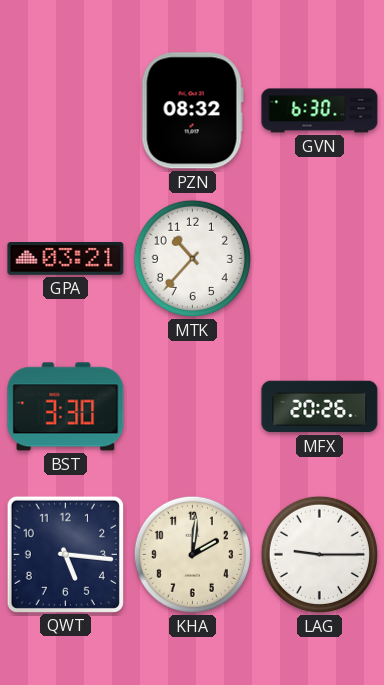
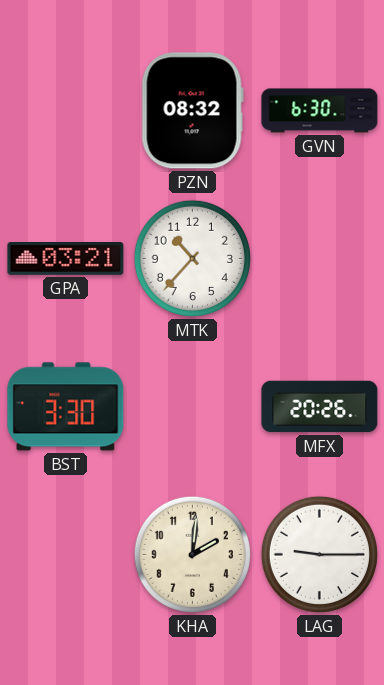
QWT: 5:16 -> none (65, 554)
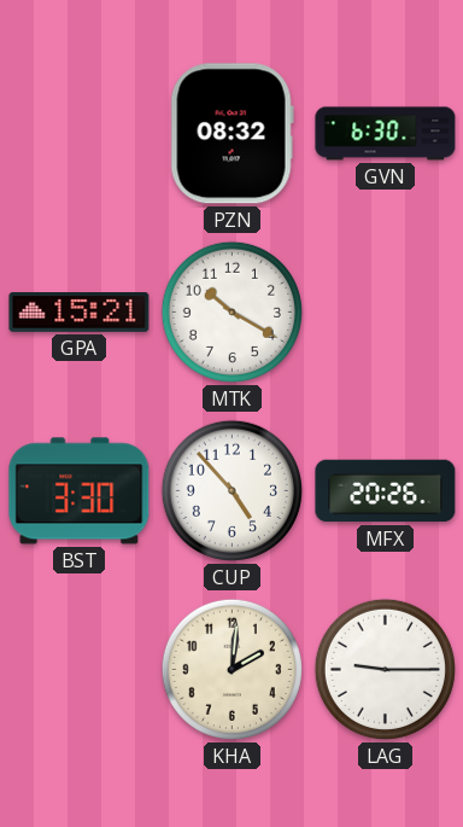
GPA: 03:21 -> 15:21 (80, 313)
MTK: 10:37 -> 10:20 (231, 311)
CUP: none -> 4:53 (231, 490)
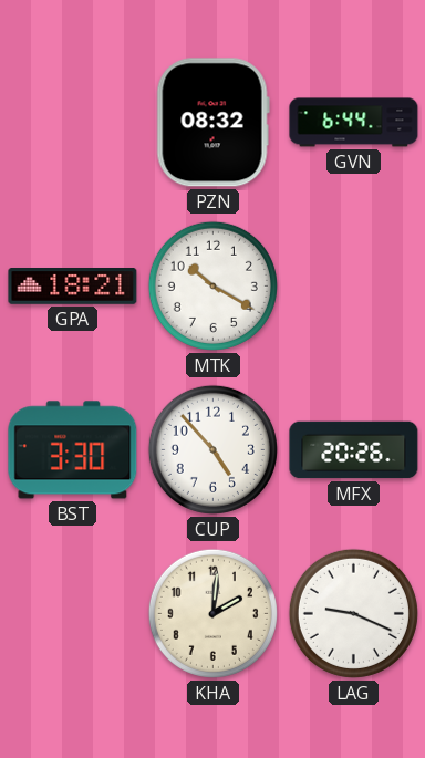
GVN: 6:30 -> 6:44 (354, 123)
GPA: 15:21 -> 18:21 (73, 287)
LAG: 9:15 -> 9:19 (353, 613)
